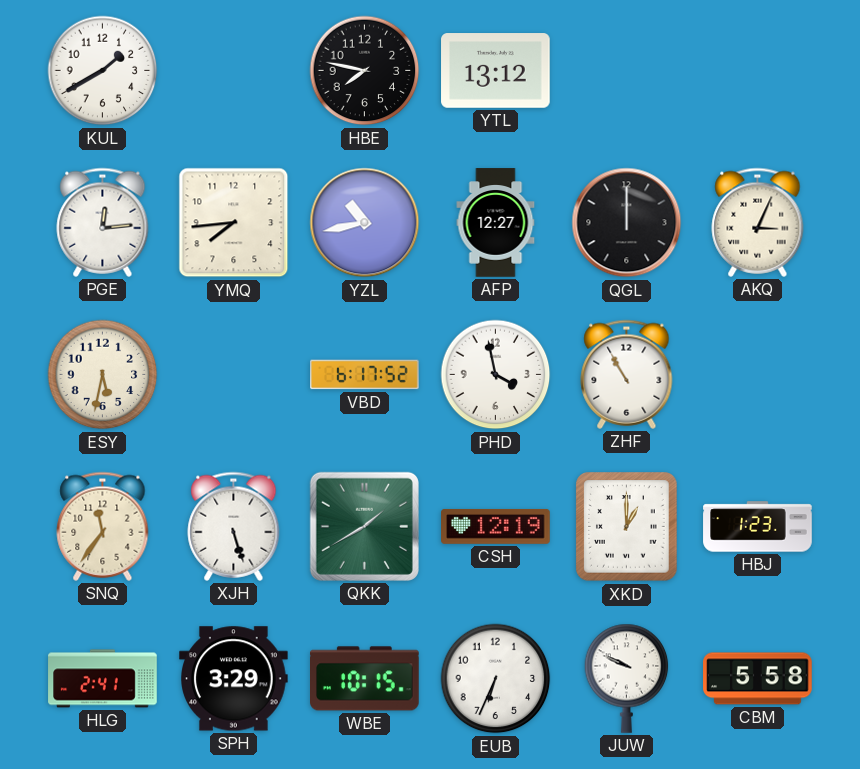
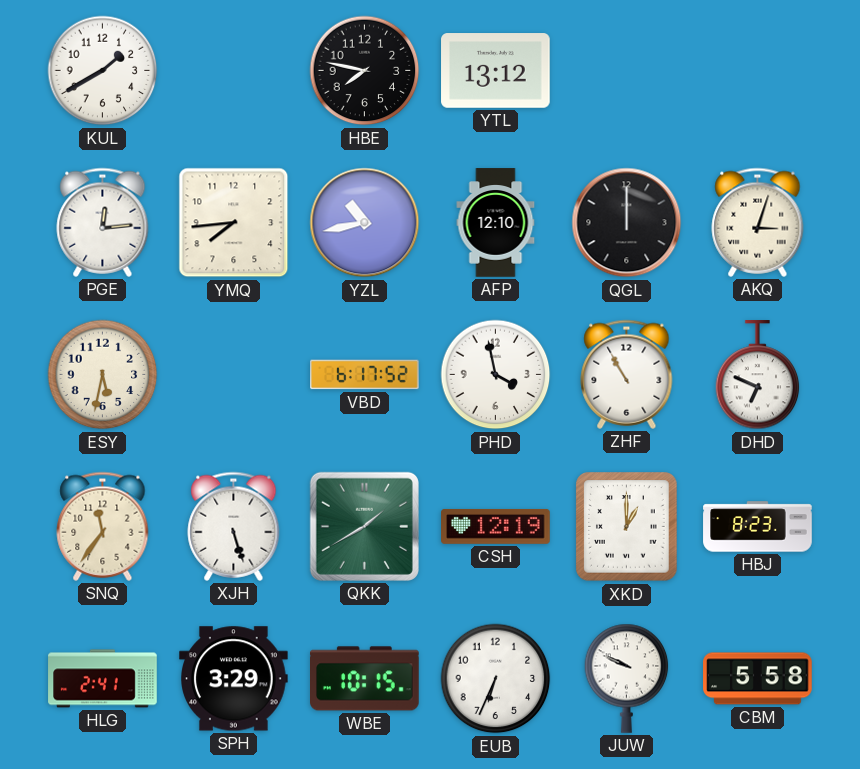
AFP: 12:27 -> 12:10 (496, 223)
AKQ: 3:04 -> 3:03 (758, 222)
DHD: none -> 6:49 (758, 375)
HBJ: 1:23 -> 8:23 (758, 527)
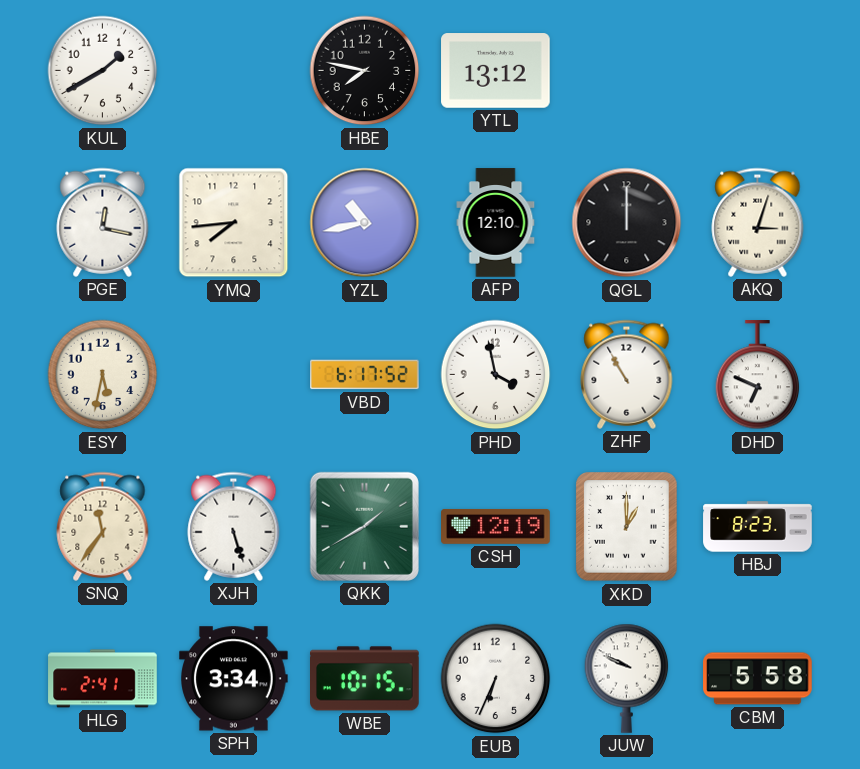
PGE: 12:14 -> 12:17 (103, 222)
SPH: 3:29 -> 3:34 (234, 679)
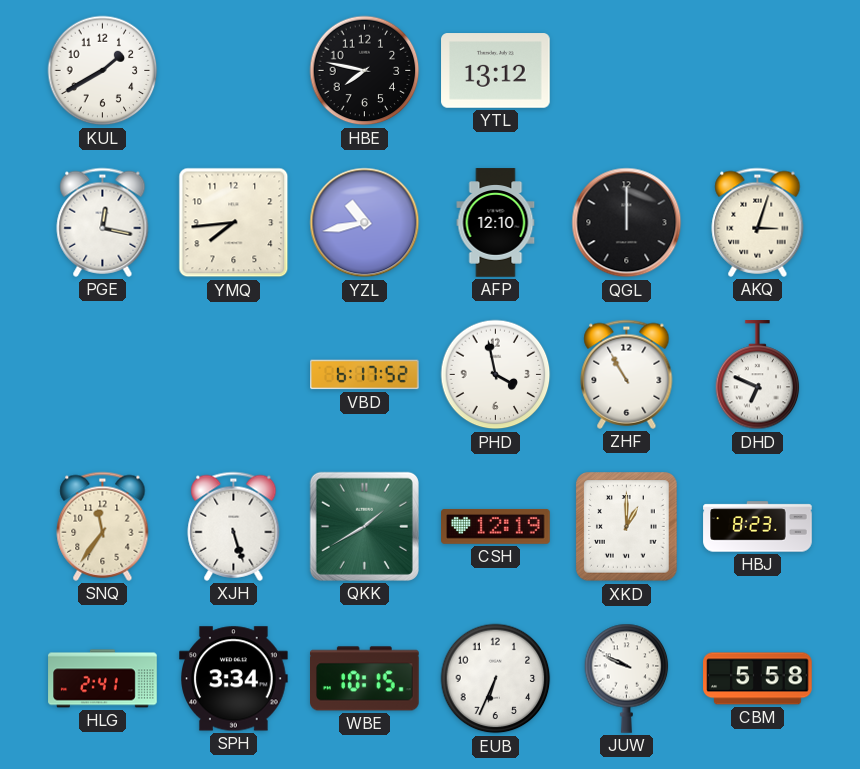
ESY: 5:32 -> none (103, 375)
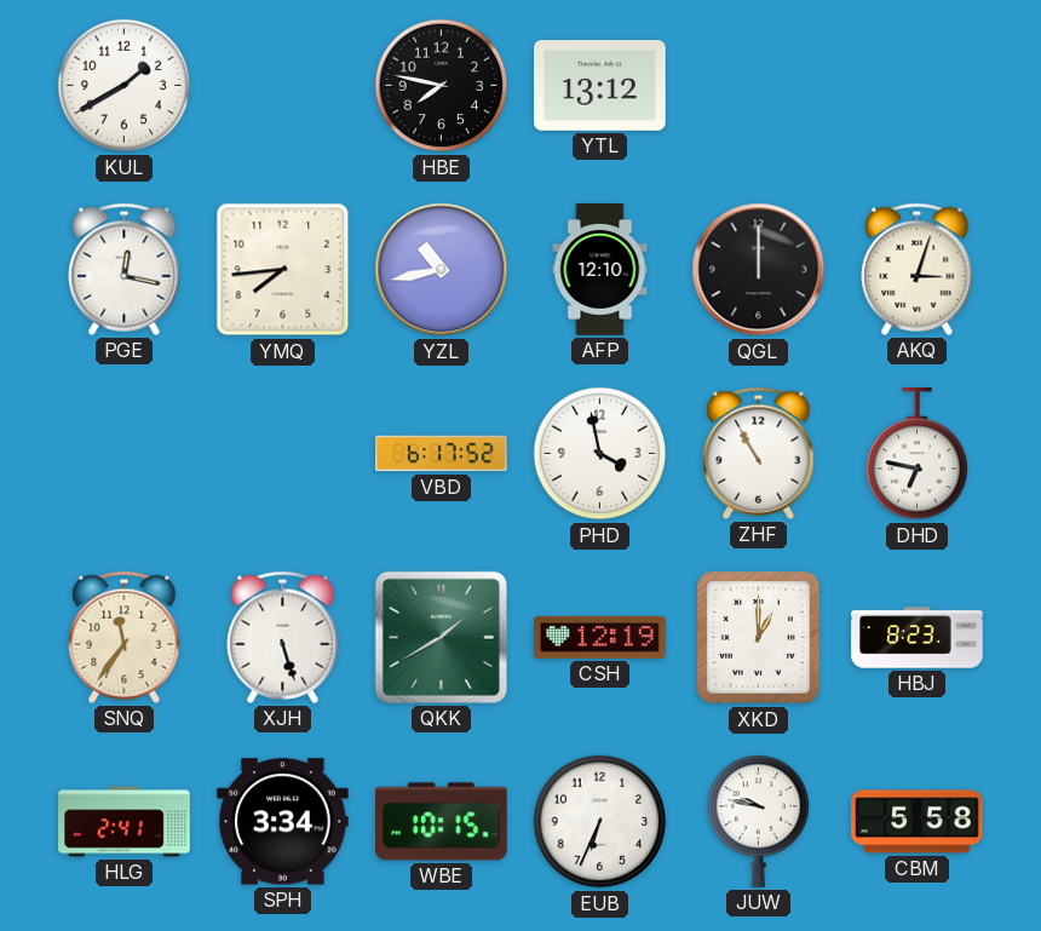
DHD: 6:49 -> 6:47 (918, 454)
JUW: 9:49 -> 9:47 (759, 821)
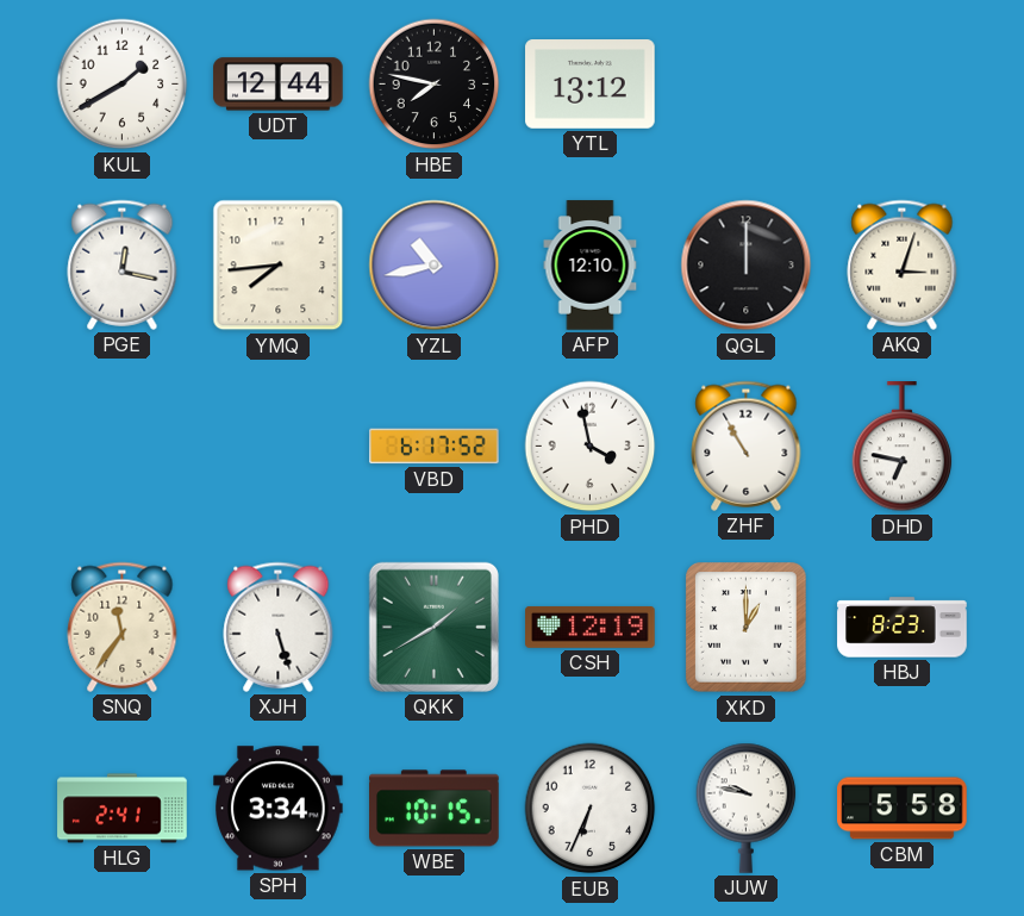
UDT: none -> 12:44 (279, 85)
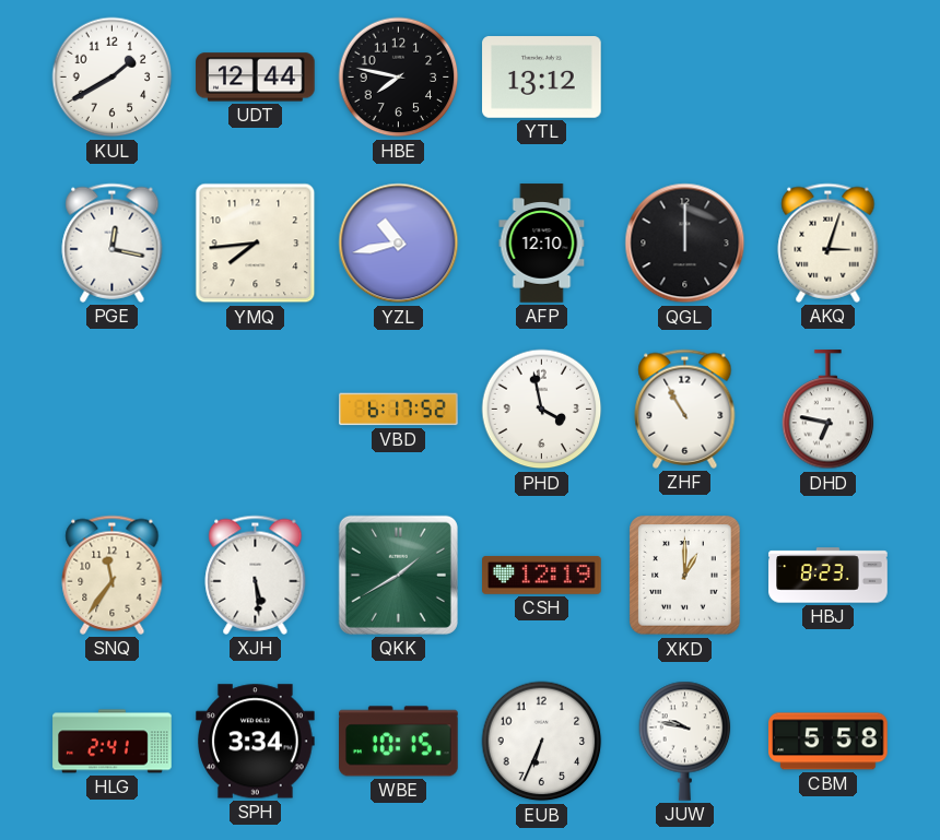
XJH: 5:27 -> 5:29 (256, 575)
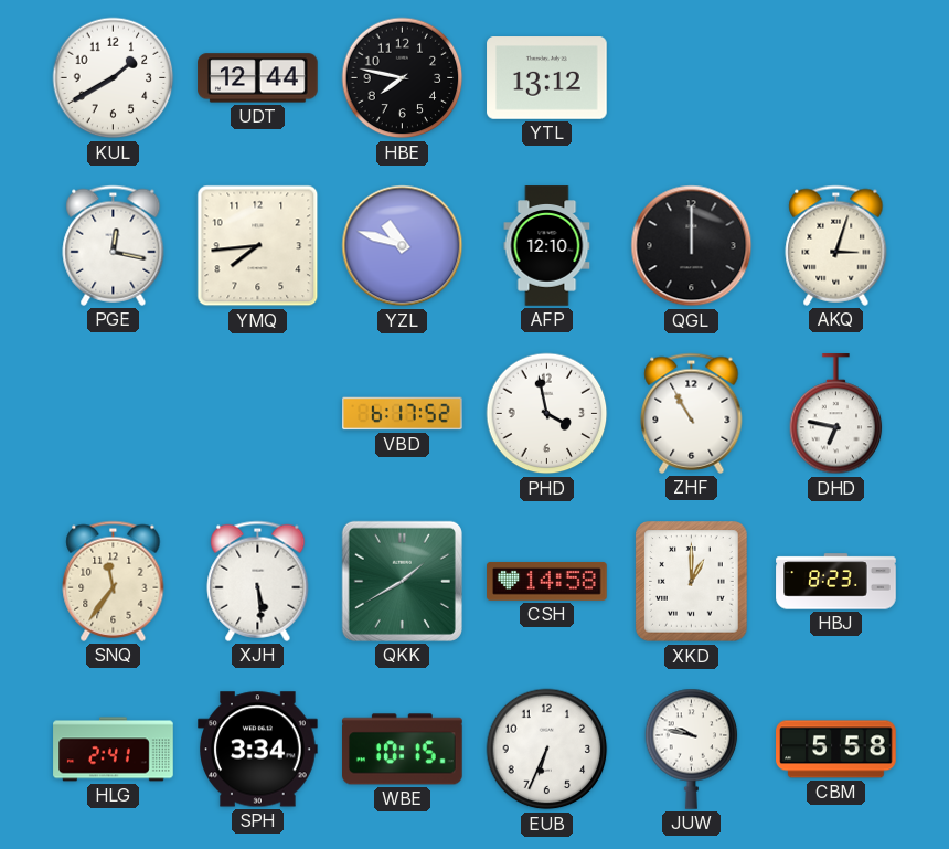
YZL: 10:43 -> 10:48 (403, 246)
CSH: 12:19 -> 14:58 (547, 582)
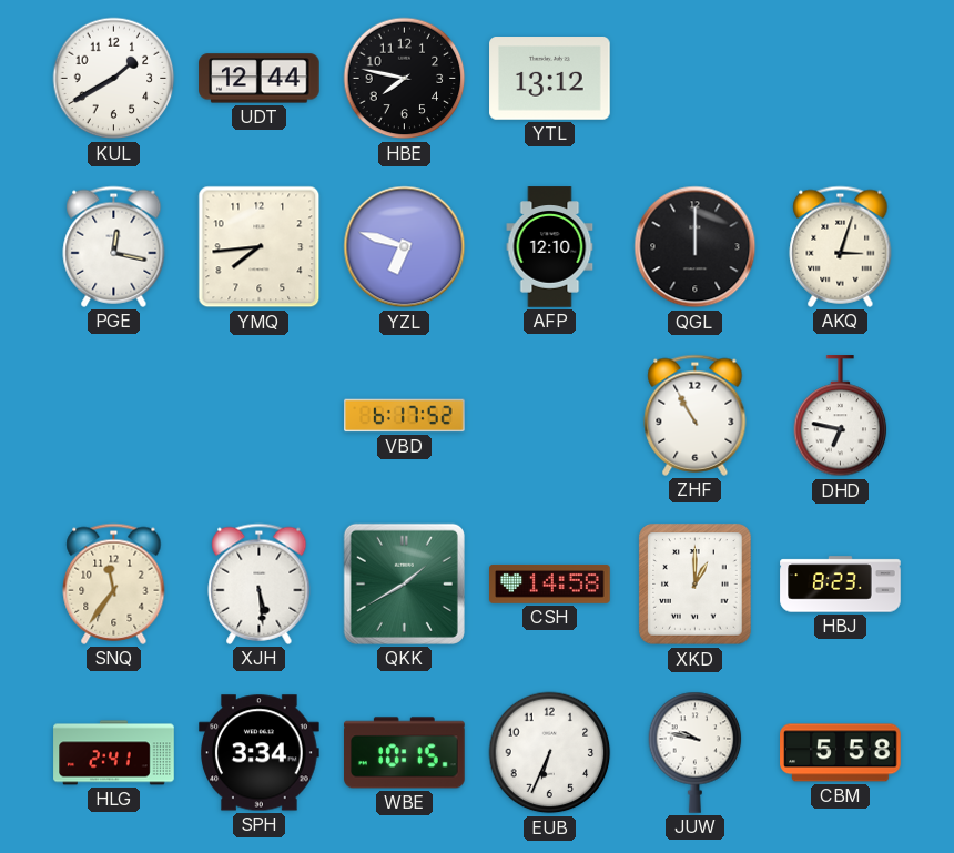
YZL: 10:48 -> 6:48 (405, 247)
PHD: 3:58 -> none (547, 414)
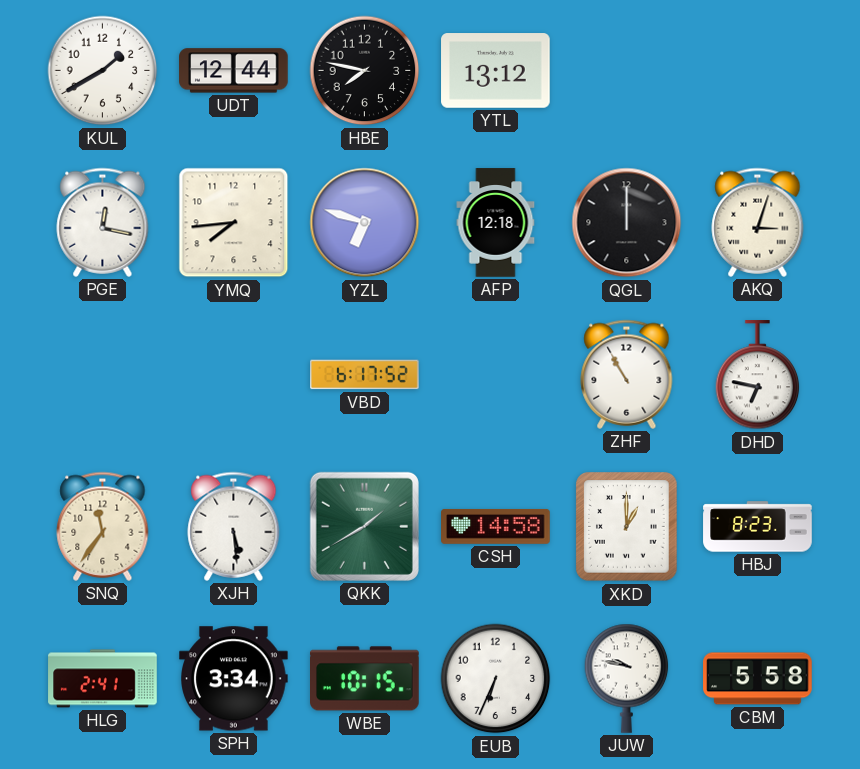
AFP: 12:10 -> 12:18 (496, 223)
